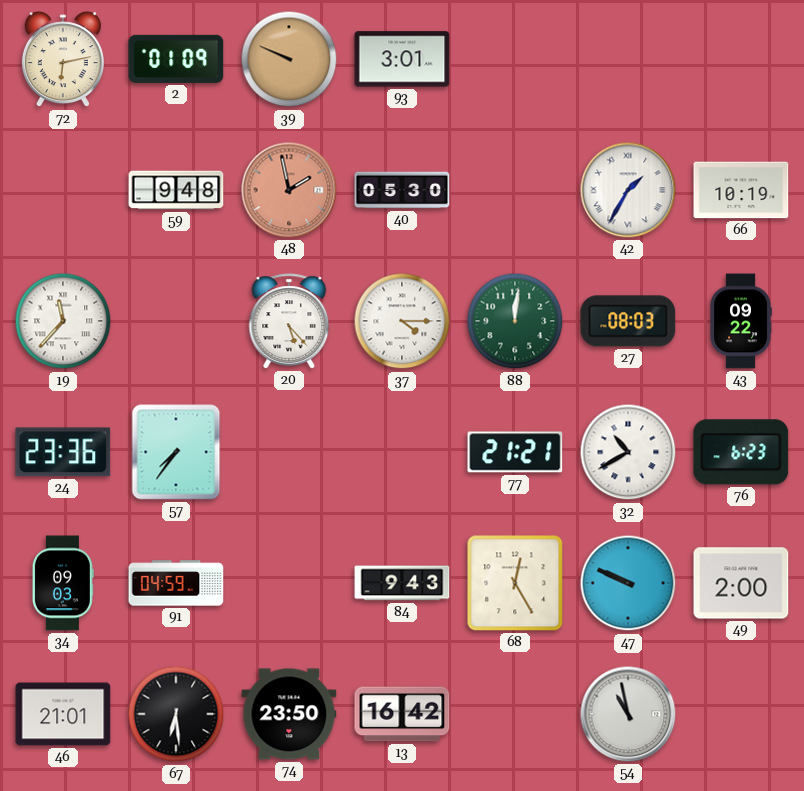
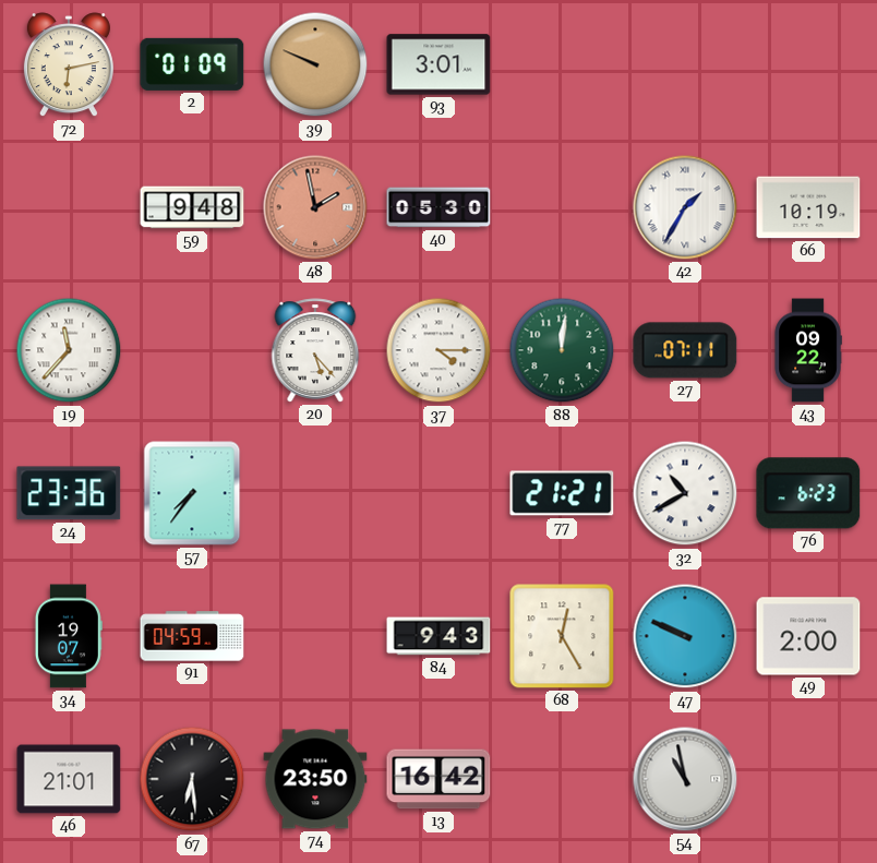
27: 08:03 -> 07:11 (685, 350)
34: 09:03 -> 19:07 (69, 636)
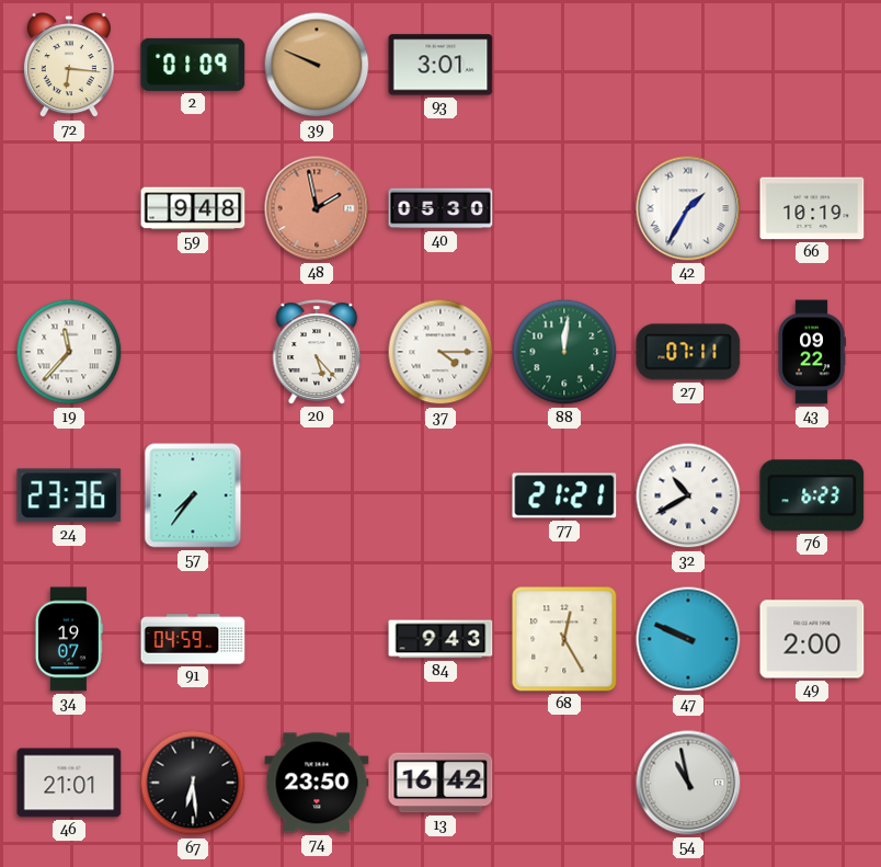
72: 6:13 -> 6:16 (69, 66)
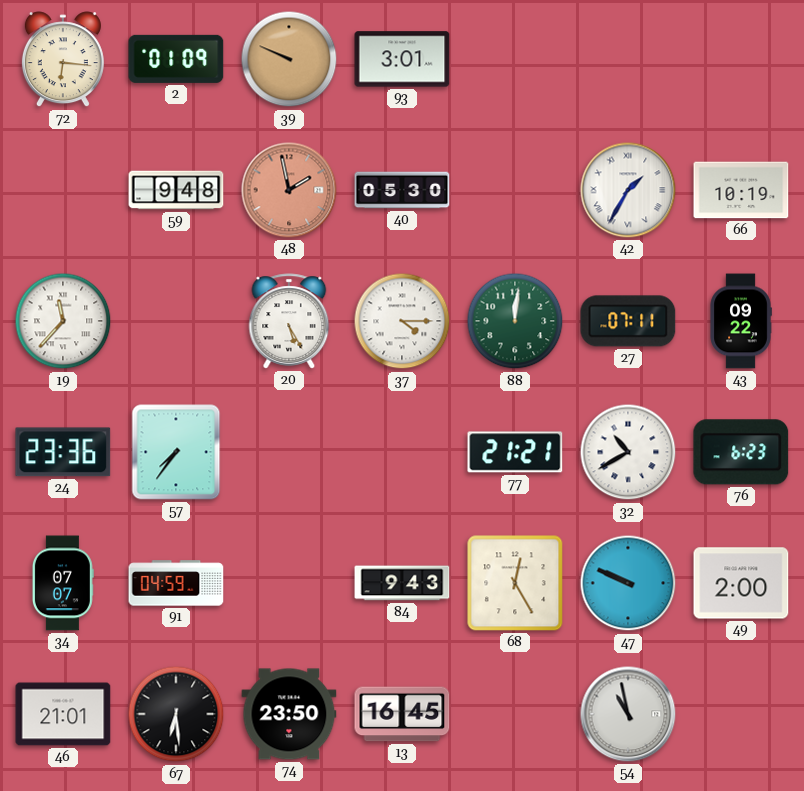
20: 5:23 -> 5:25 (289, 321)
34: 19:07 -> 07:07 (63, 583)
13: 16:42 -> 16:45 (402, 714)
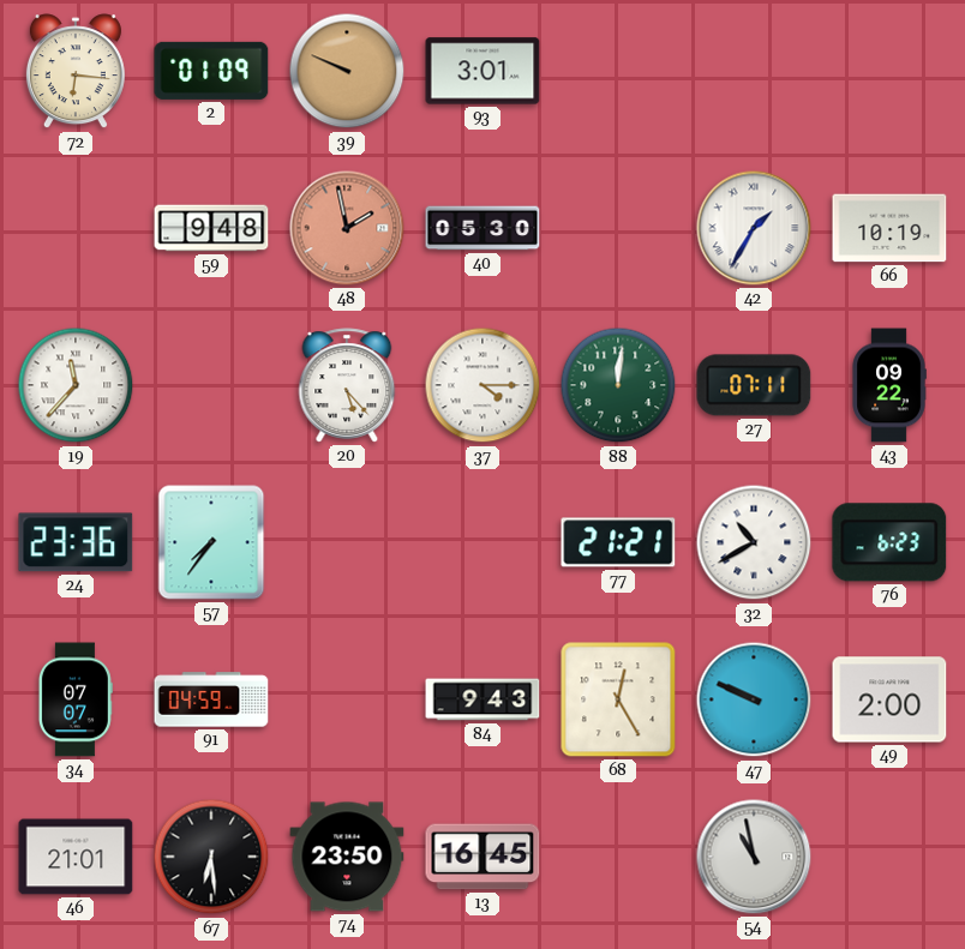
20: 5:25 -> 5:23 (347, 385)
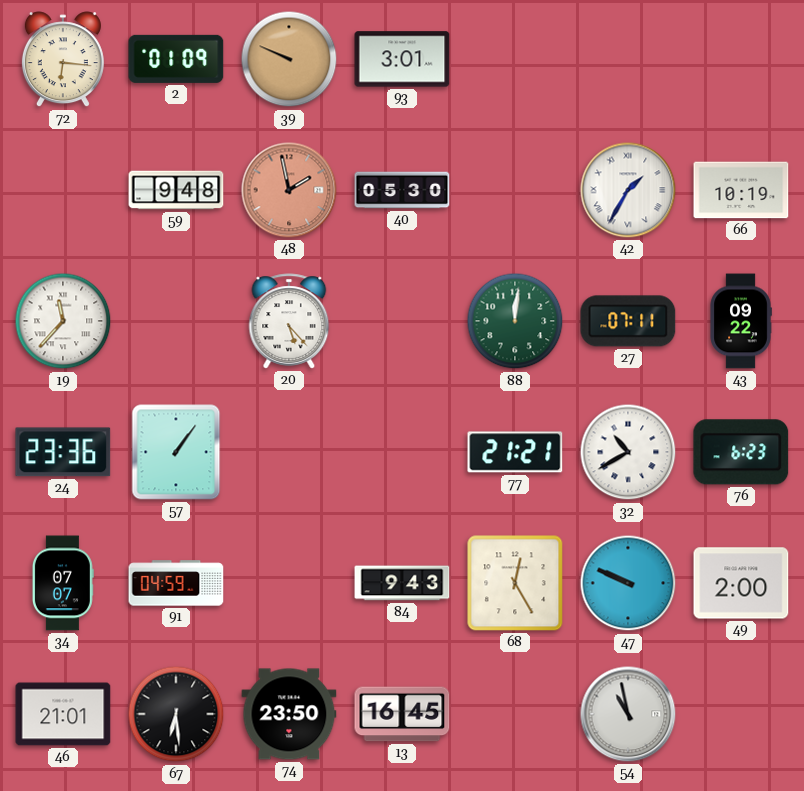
37: 4:15 -> none (482, 385)
57: 7:36 -> 1:06 (176, 452)
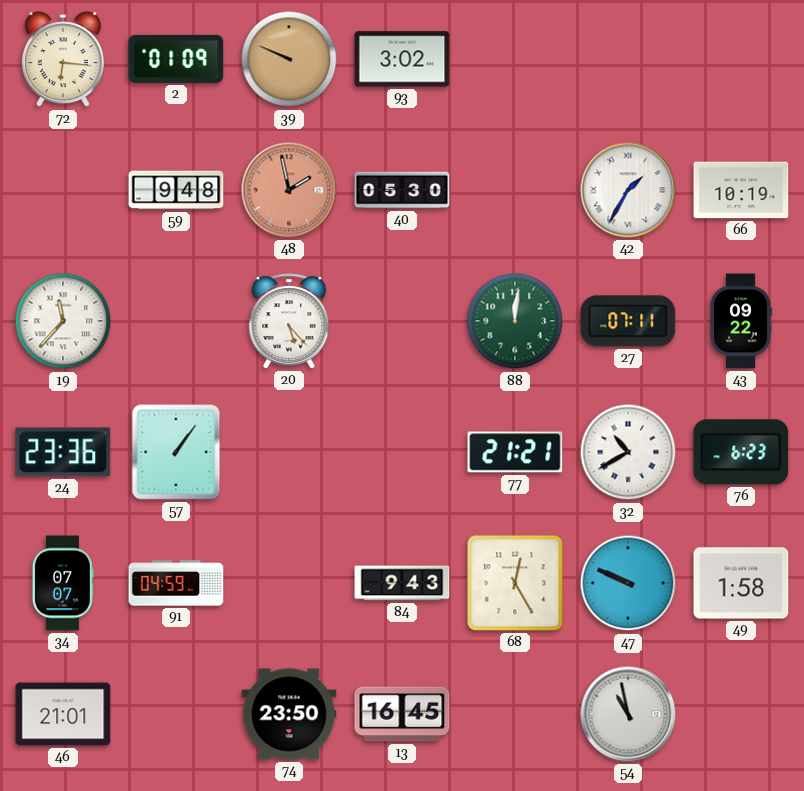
93: 3:01 -> 3:02 (402, 59)
49: 2:00 -> 1:58 (741, 583)
67: 6:29 -> none (176, 714)
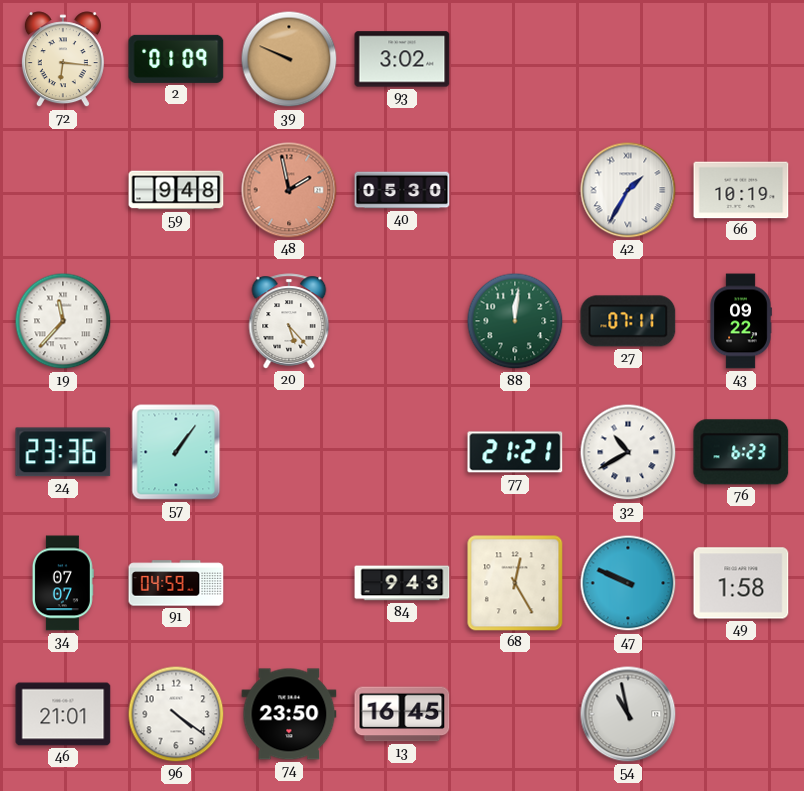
96: none -> 4:21 (176, 714)
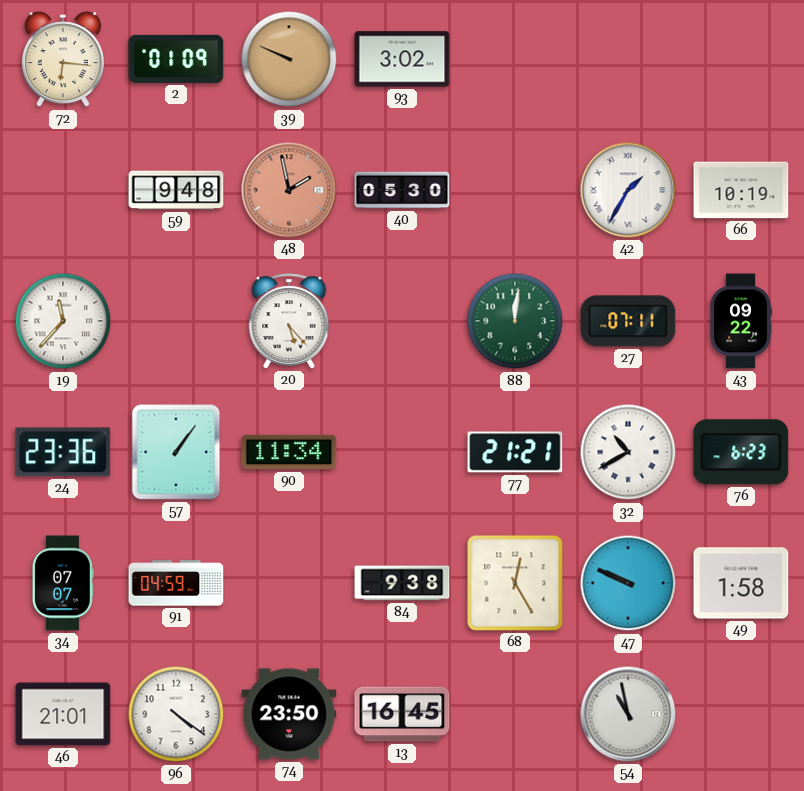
90: none -> 11:34 (289, 452)
84: 9:43 -> 9:38 (402, 583)
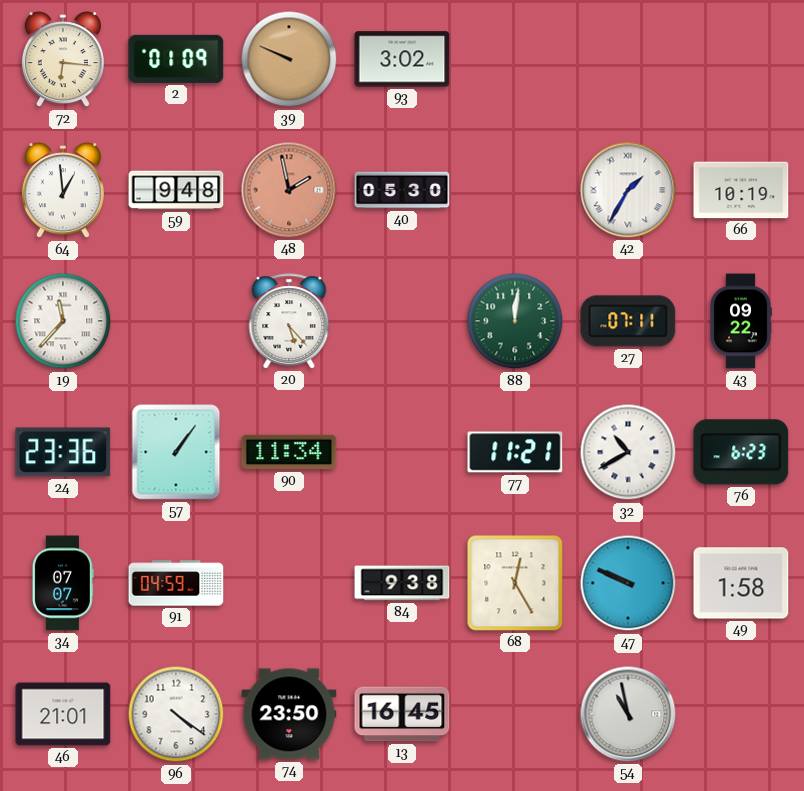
64: none -> 12:59 (63, 191)
77: 21:21 -> 11:21 (515, 452)
